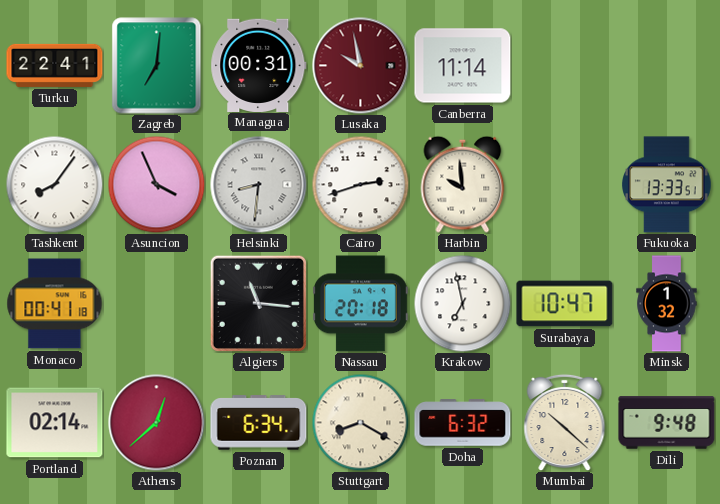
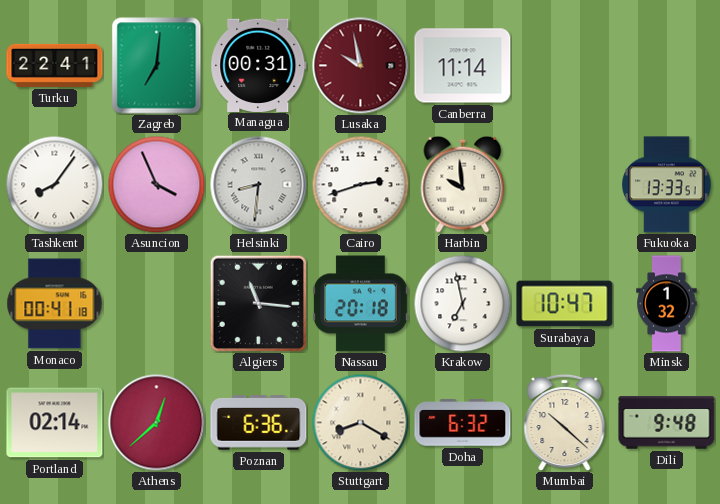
Poznan: 6:34 -> 6:36 (259, 423)
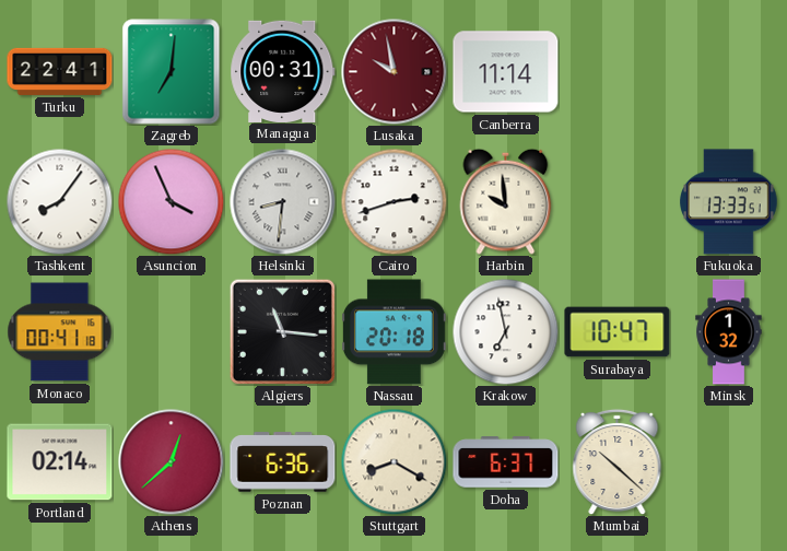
Doha: 6:32 -> 6:37 (506, 462)
Dili: 9:48 -> none (667, 423)
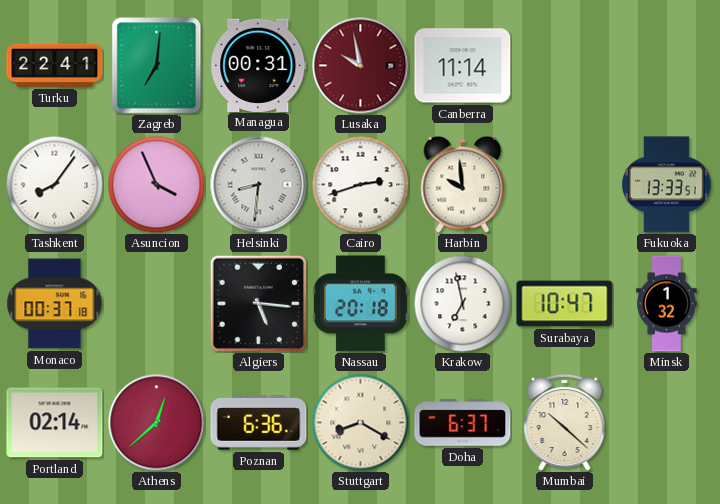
Monaco: 00:41 -> 00:37 (55, 304)
Algiers: 11:16 -> 5:16 (258, 303)
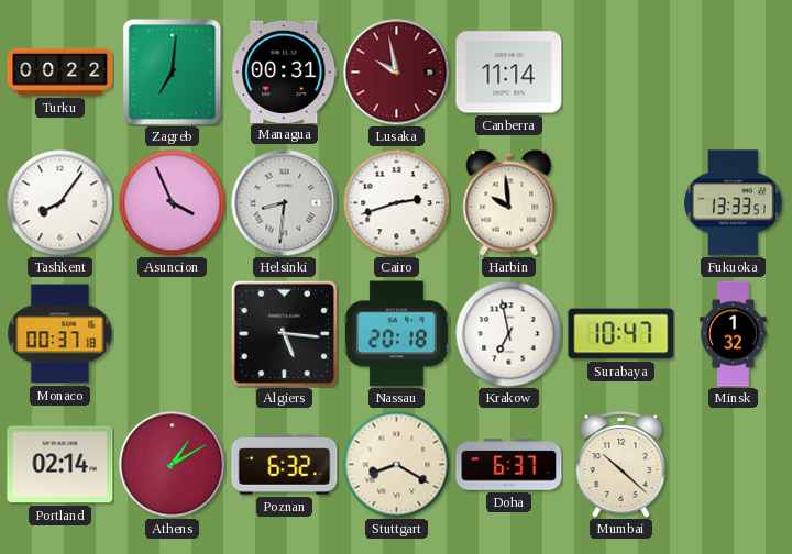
Turku: 22:41 -> 00:22 (61, 71)
Athens: 12:38 -> 1:10 (173, 465)
Poznan: 6:36 -> 6:32 (285, 465)
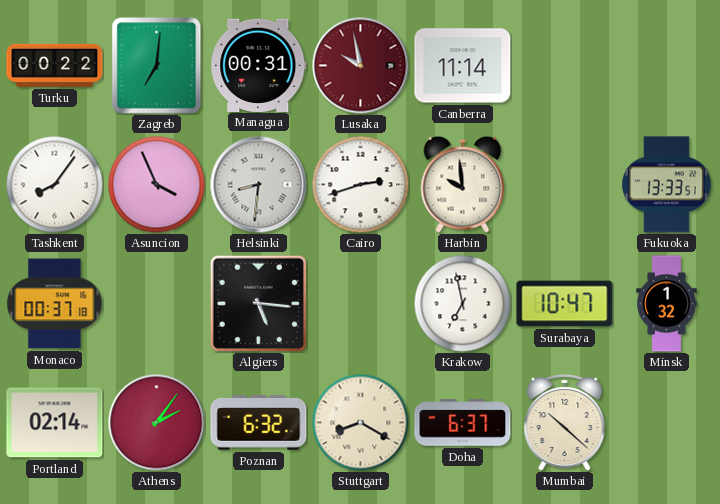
Nassau: 20:18 -> none (396, 334)
Athens: 1:10 -> 2:06 (157, 423)
